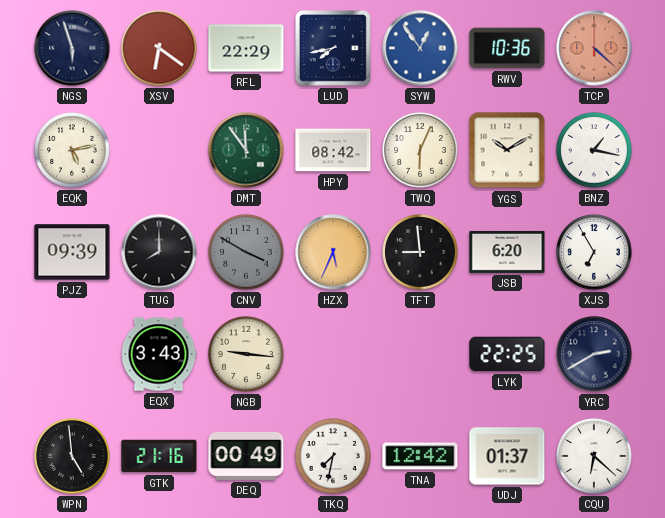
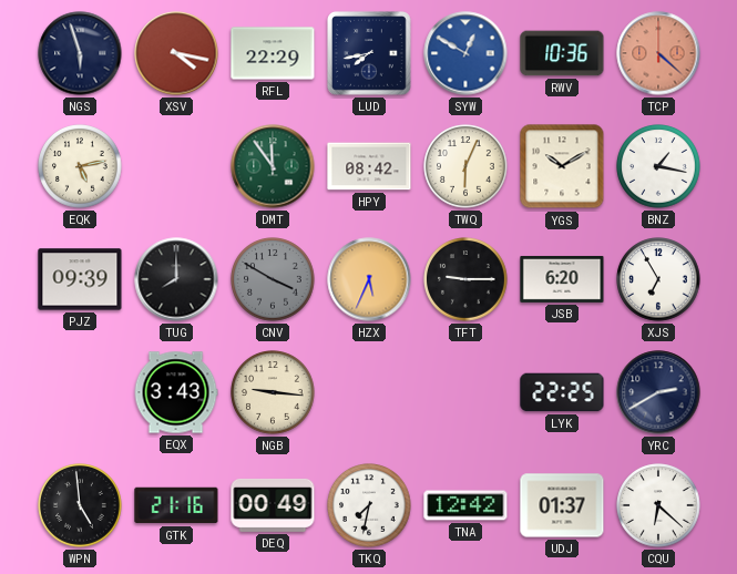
XSV: 6:21 -> 4:17 (176, 53)
SYW: 12:54 -> 12:50 (465, 53)
TFT: 8:59 -> 9:15 (465, 279)
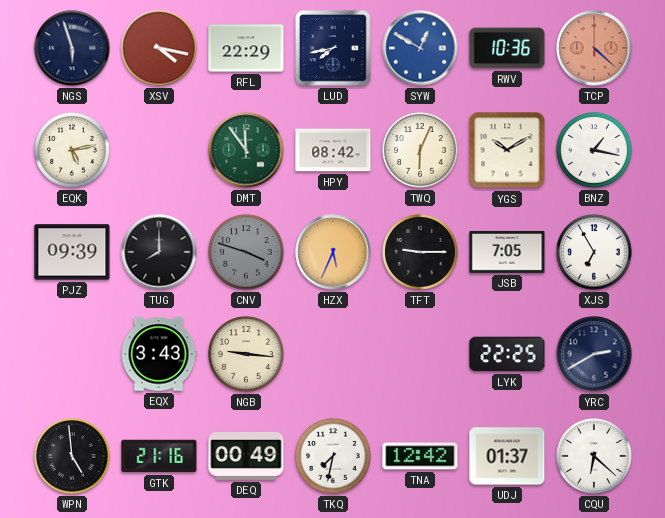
CNV: 3:50 -> 3:48 (246, 252)
JSB: 6:20 -> 7:05 (507, 252)
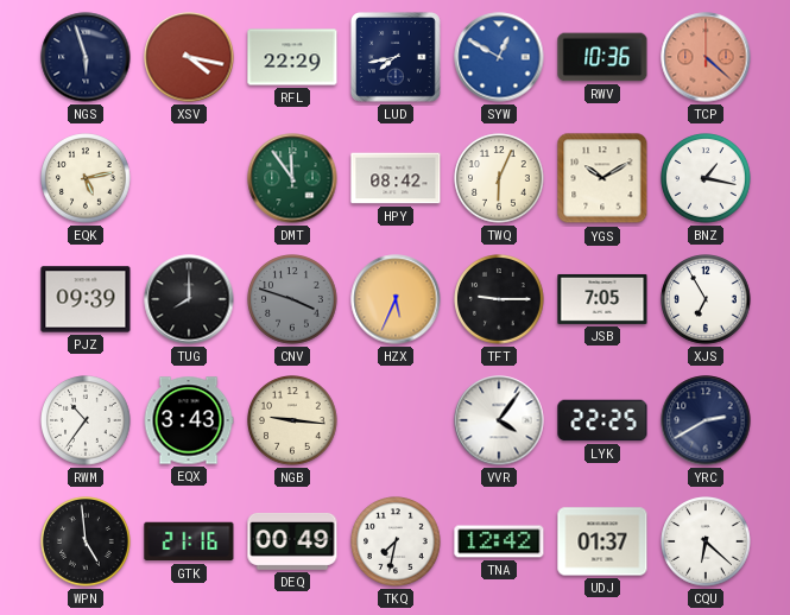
RWM: none -> 10:36 (86, 420)
VVR: none -> 4:06 (499, 420)
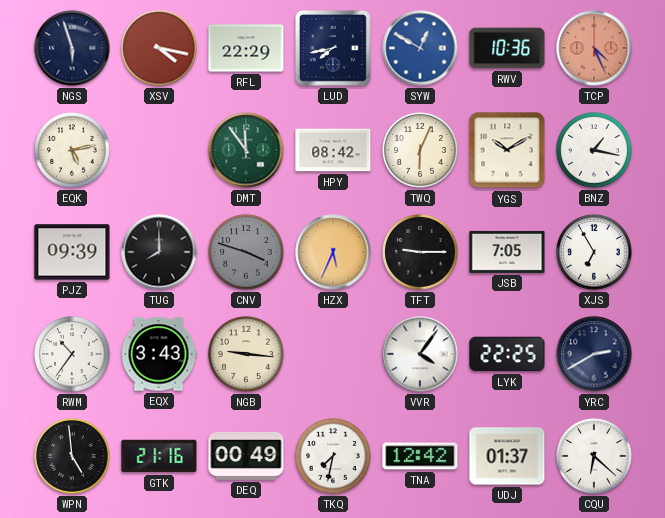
TCP: 4:22 -> 4:26 (594, 48)
